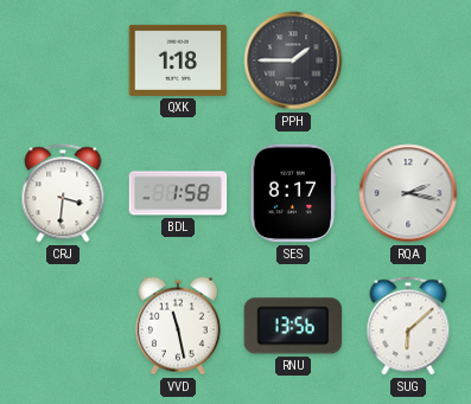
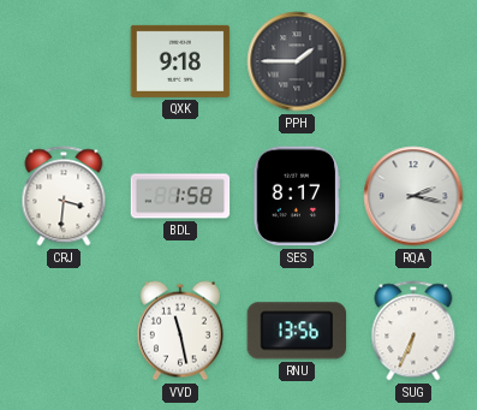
QXK: 1:18 -> 9:18 (180, 61)
SUG: 6:08 -> 6:34 (413, 331)
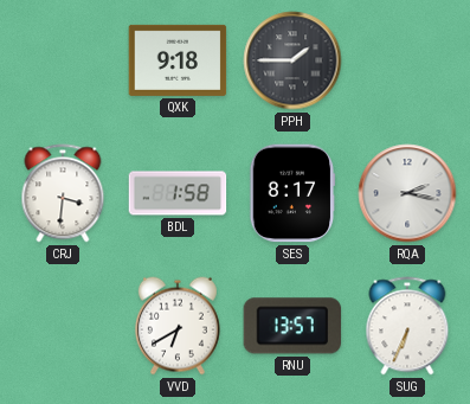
VVD: 11:28 -> 6:40 (178, 326)
RNU: 13:56 -> 13:57 (292, 326)
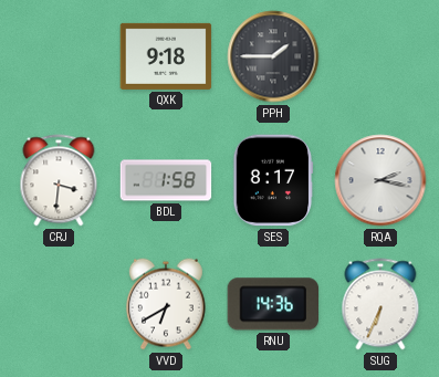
RNU: 13:57 -> 14:36 (273, 304)
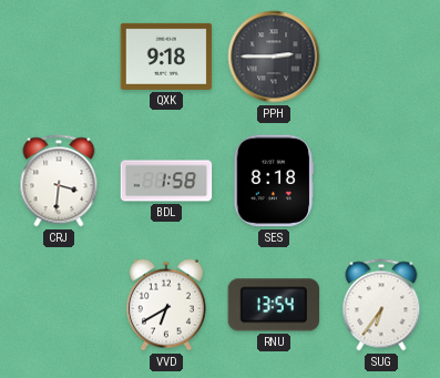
PPH: 1:45 -> 2:45 (274, 57)
SES: 8:17 -> 8:18 (274, 181)
RQA: 2:17 -> none (380, 180)
RNU: 14:36 -> 13:54 (274, 305)
SUG: 6:34 -> 6:36 (381, 305)
